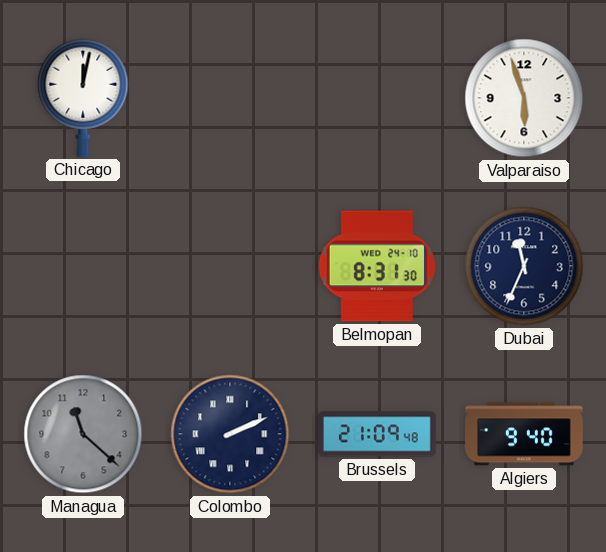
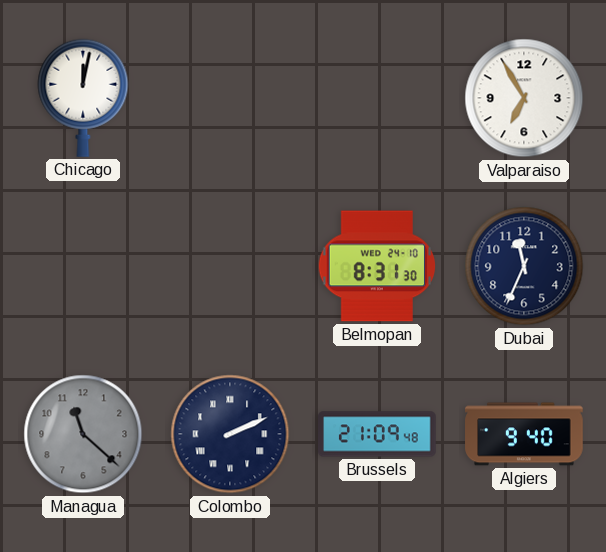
Valparaiso: 5:57 -> 6:55 (524, 98)
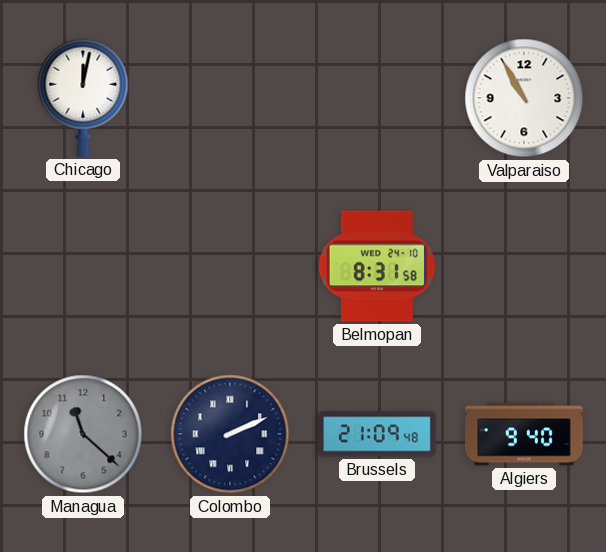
Valparaiso: 6:55 -> 10:55 (524, 98)
Belmopan: 8:31:30 -> 8:31:58 (377, 266)
Dubai: 11:34 -> none (524, 266)
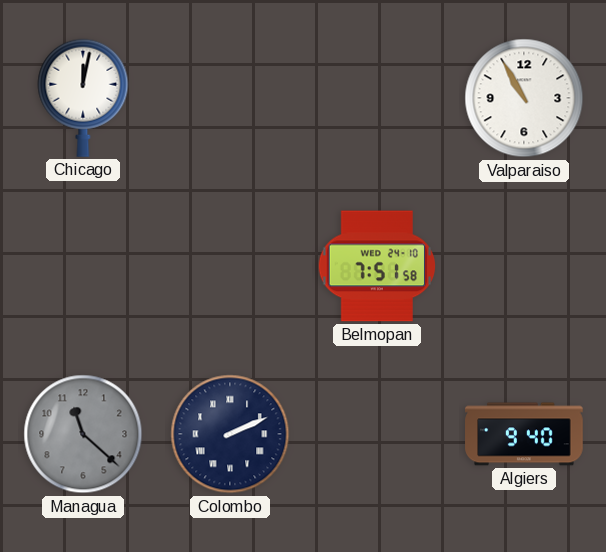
Belmopan: 8:31 -> 7:51 (377, 266)
Brussels: 21:09 -> none (377, 434)
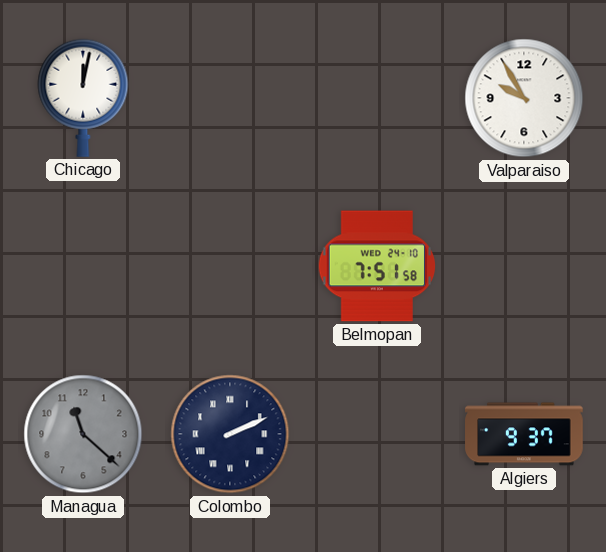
Valparaiso: 10:55 -> 9:55 (524, 98)
Algiers: 9:40 -> 9:37 (524, 434)
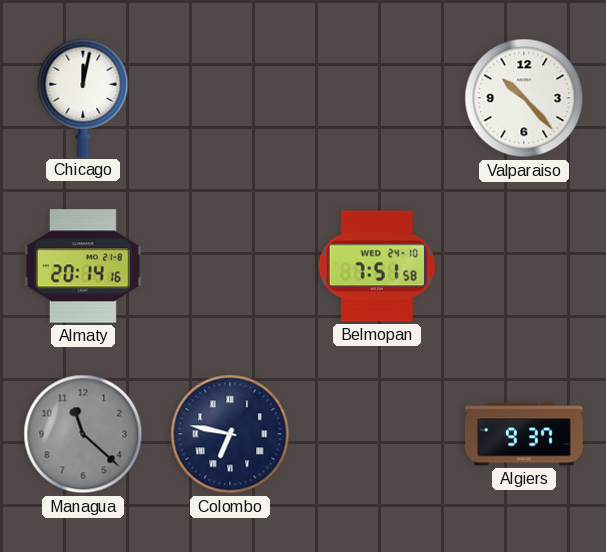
Valparaiso: 9:55 -> 10:23 (524, 98)
Almaty: none -> 20:14 (84, 266)
Colombo: 2:11 -> 6:47 (230, 434)
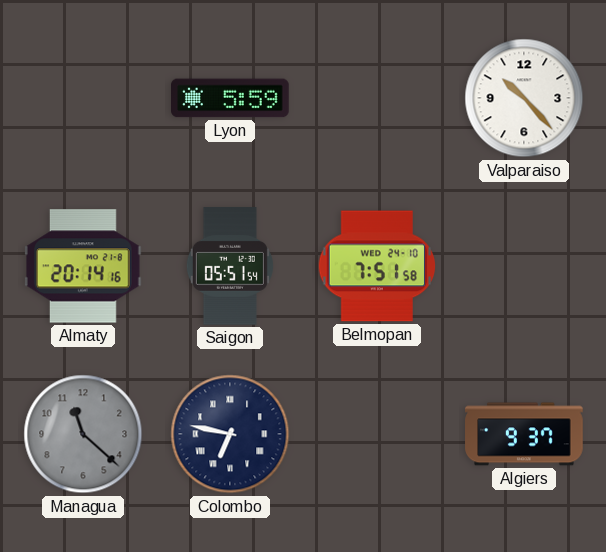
Chicago: 12:02 -> none (83, 98)
Lyon: none -> 5:59 (230, 98)
Saigon: none -> 05:51 (230, 266)
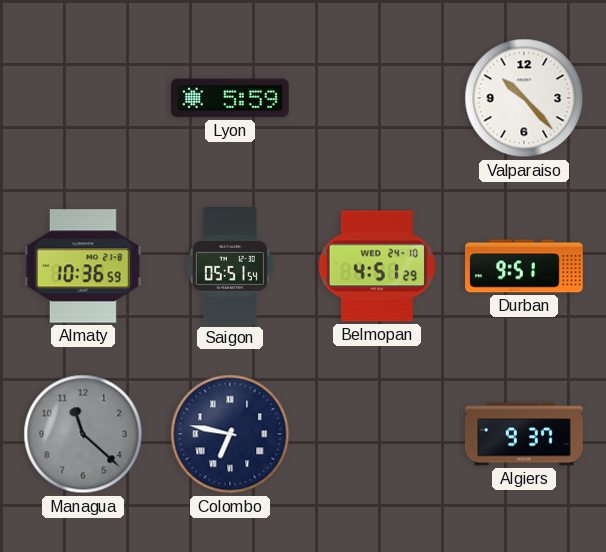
Almaty: 20:14 -> 10:36 (84, 266)
Belmopan: 7:51 -> 4:51 (377, 266)
Durban: none -> 9:51 (524, 266)
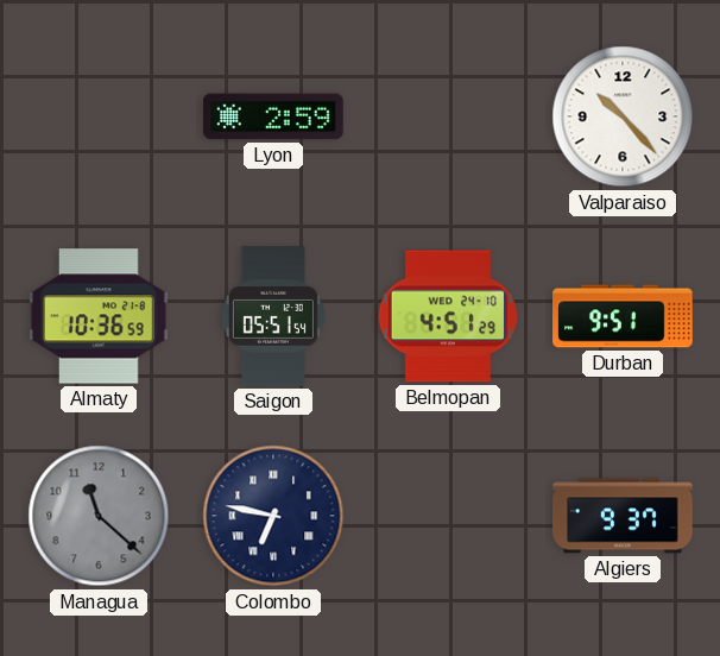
Lyon: 5:59 -> 2:59 (273, 116)
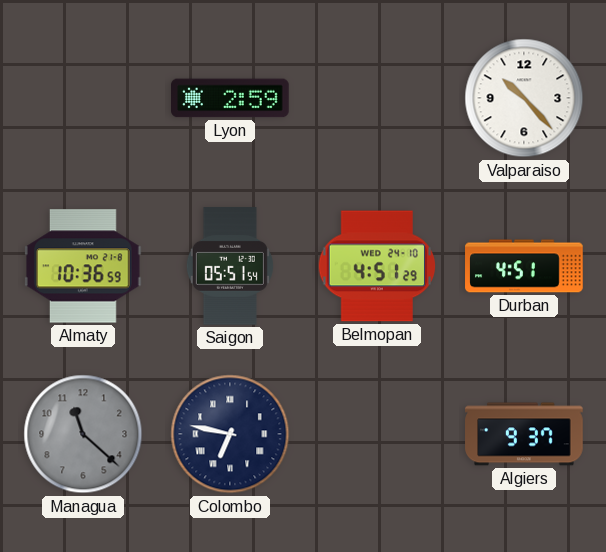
Durban: 9:51 -> 4:51 (524, 266)
